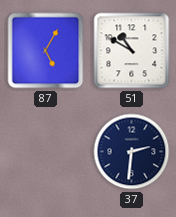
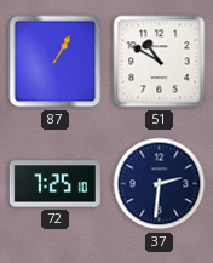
87: 5:05 -> 1:05 (56, 62)
72: none -> 7:25 (54, 184)
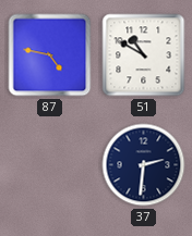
87: 1:05 -> 4:47 (50, 55)
72: 7:25 -> none (54, 184)
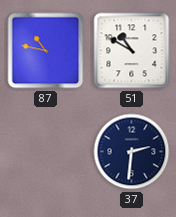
87: 4:47 -> 10:47 (46, 51)
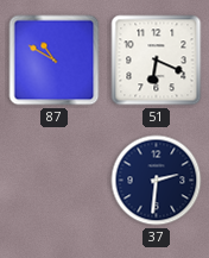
87: 10:47 -> 10:50 (55, 61)
51: 10:50 -> 6:19 (157, 61)
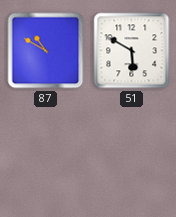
51: 6:19 -> 5:50 (132, 51)
37: 2:31 -> none (157, 181)
